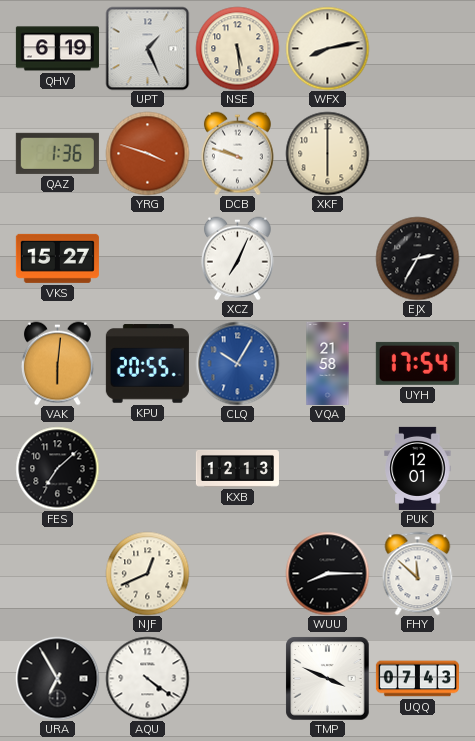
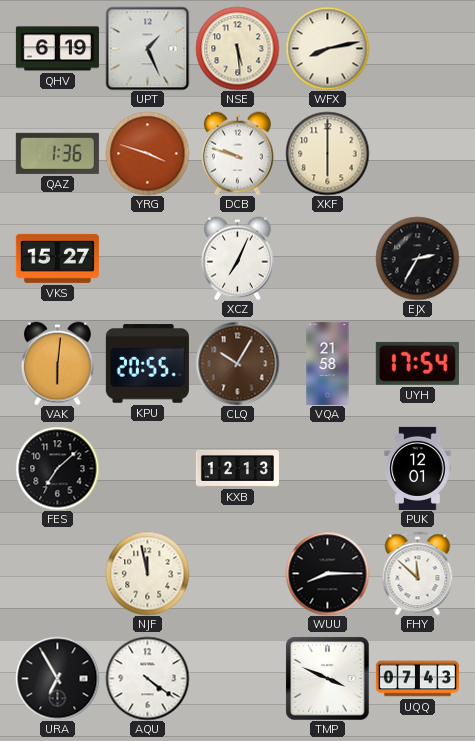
CLQ dial: blue -> brown (237, 363)
NJF: 12:41 -> 11:58 (147, 573)
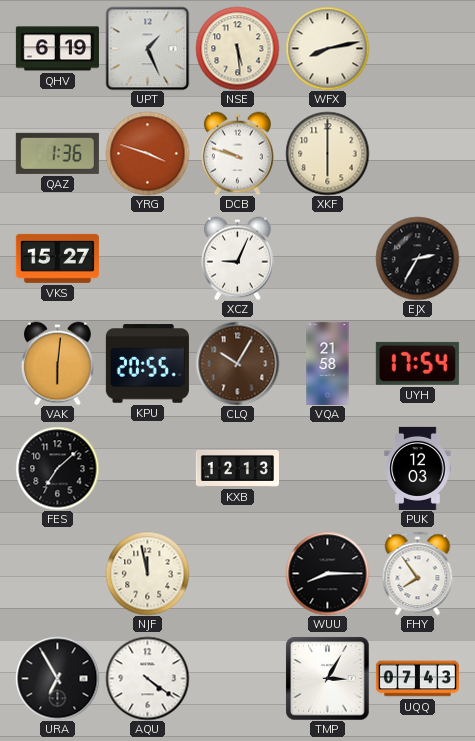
XCZ: 7:04 -> 9:04 (237, 258)
PUK: 12:01 -> 12:03 (418, 468)
FHY: 11:52 -> 7:54 (418, 573)
TMP: 3:49 -> 3:05 (327, 678)
